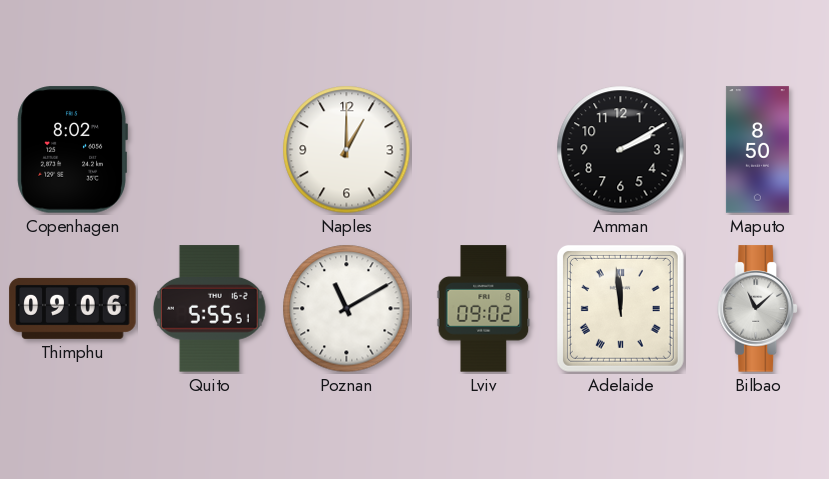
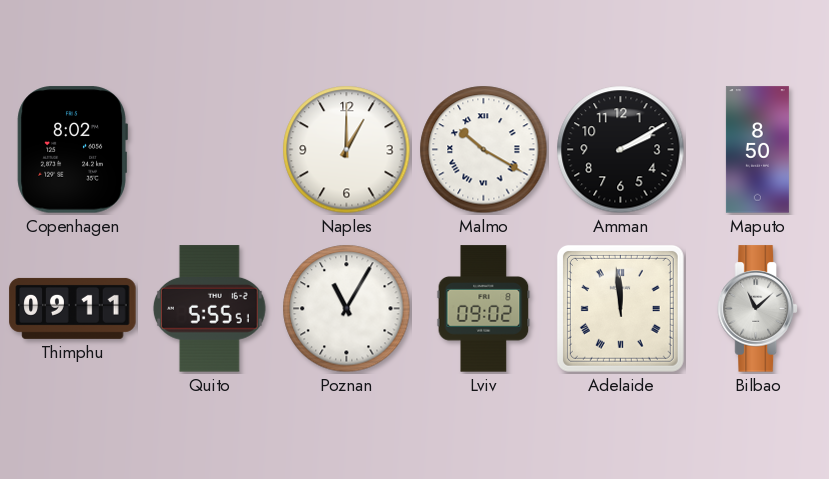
Malmo: none -> 10:20 (484, 150)
Thimphu: 09:06 -> 09:11 (73, 308)
Poznan: 11:10 -> 11:05 (347, 309)
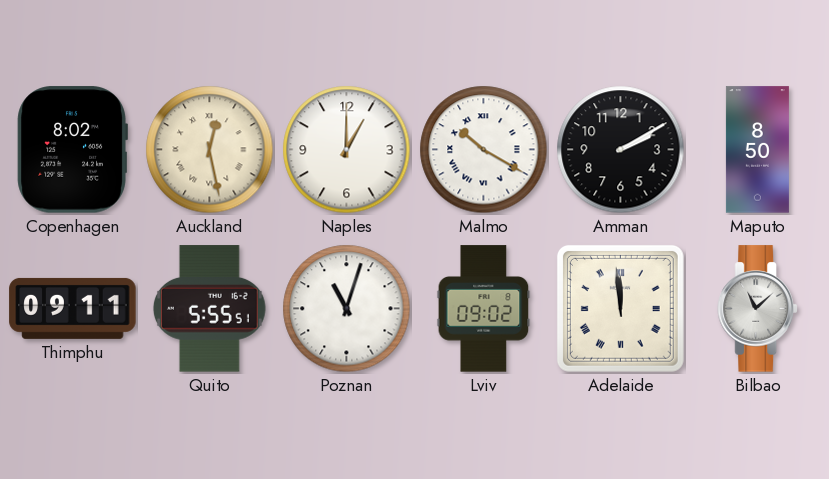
Auckland: none -> 12:28 (210, 150)
Poznan: 11:05 -> 11:03 (347, 309)
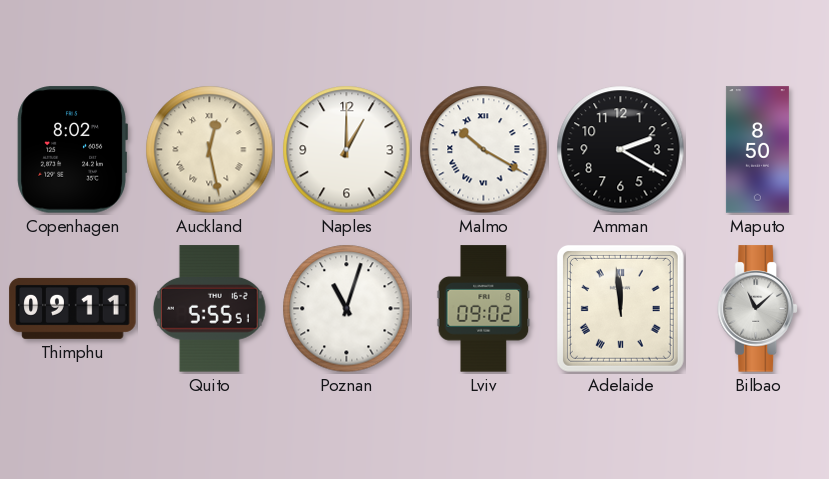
Amman: 2:10 -> 2:20 (621, 150)
